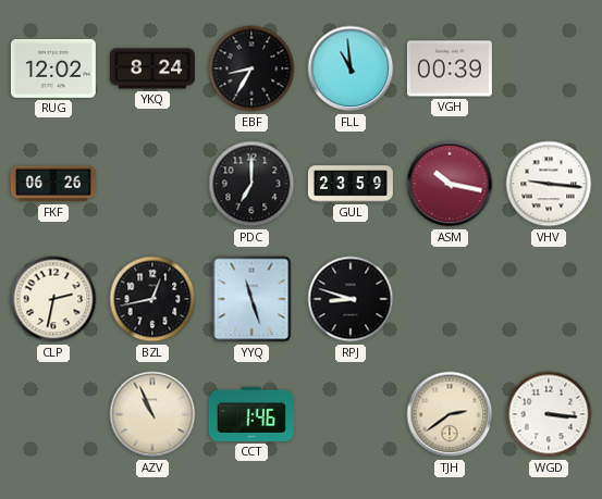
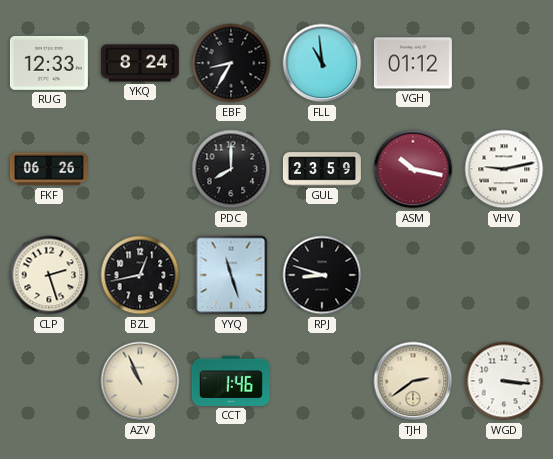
RUG: 12:02 -> 12:33 (49, 63)
VGH: 00:39 -> 01:12 (413, 63)
PDC: 7:00 -> 8:00 (231, 169)
VHV: 9:16 -> 9:13 (504, 169)
CLP: 2:32 -> 2:27 (49, 275)
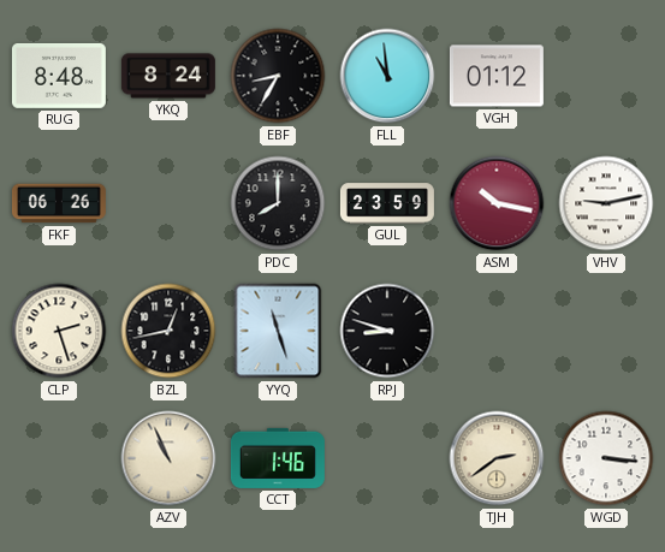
RUG: 12:33 -> 8:48 (59, 76)
